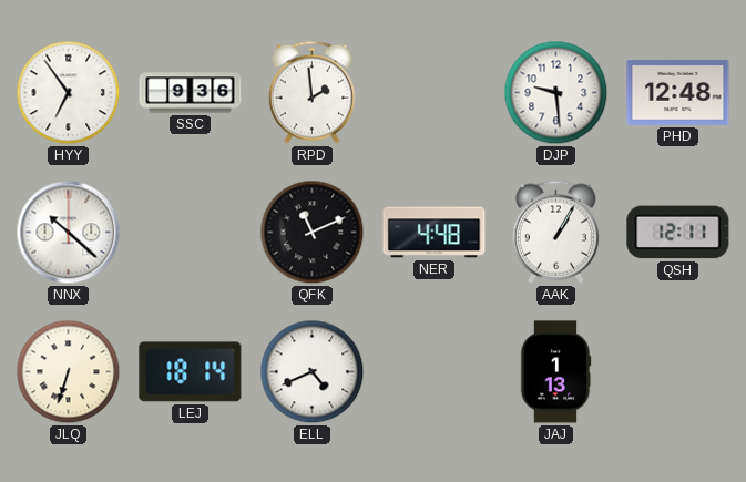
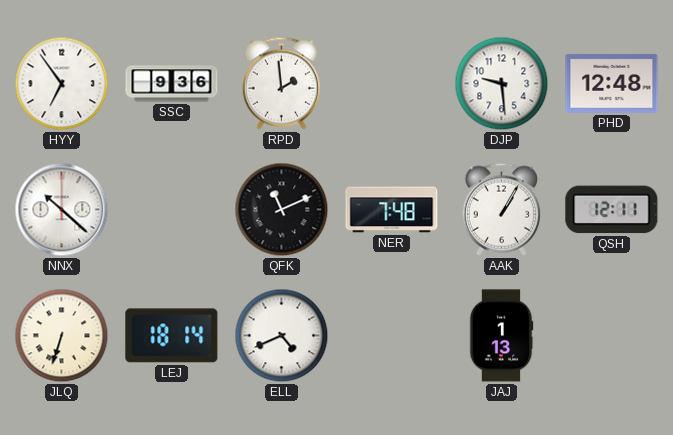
NER: 4:48 -> 7:48 (392, 210)
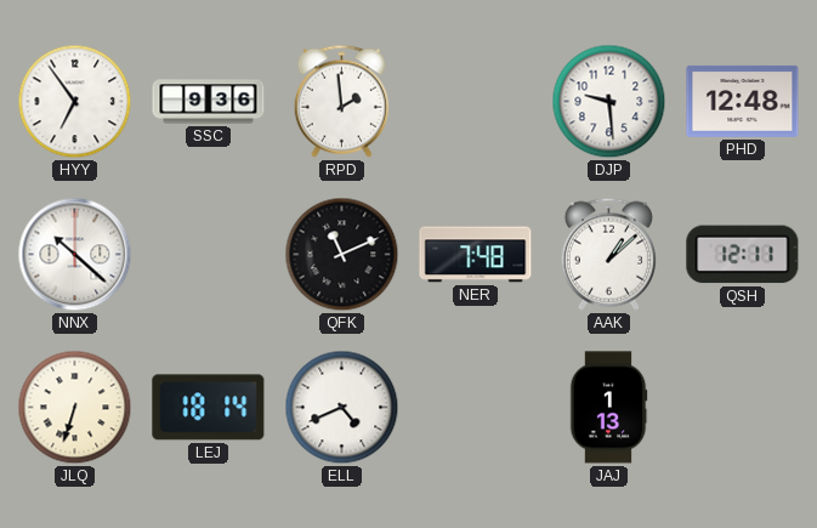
AAK: 1:05 -> 1:08 (608, 254)
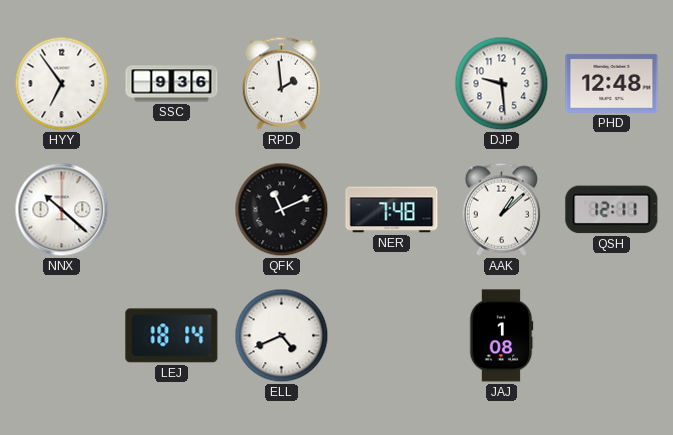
JLQ: 6:33 -> none (75, 408)
JAJ: 1:13 -> 1:08 (501, 336)
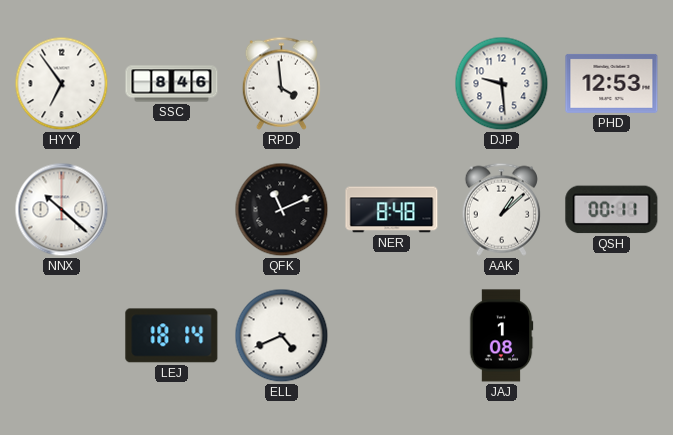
SSC: 9:36 -> 8:46 (172, 84)
RPD: 1:59 -> 3:59 (281, 83)
PHD: 12:48 -> 12:53 (612, 83)
NER: 7:48 -> 8:48 (392, 210)
QSH: 12:11 -> 00:11 (612, 210)
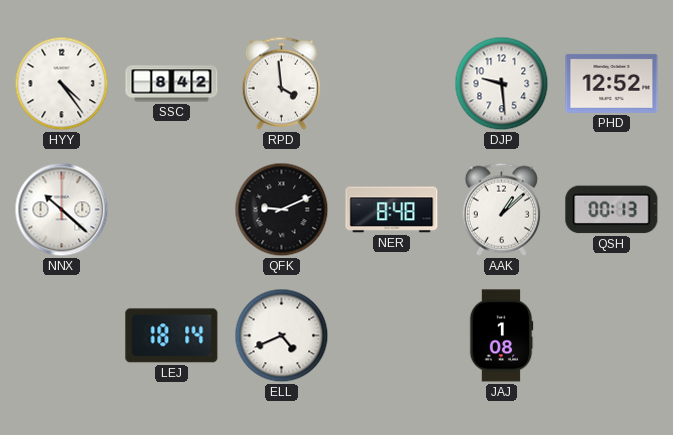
HYY: 6:54 -> 4:24 (62, 84)
SSC: 8:46 -> 8:42 (172, 84)
PHD: 12:53 -> 12:52 (612, 83)
QFK: 11:11 -> 9:11 (282, 210)
QSH: 00:11 -> 00:13 (612, 210)
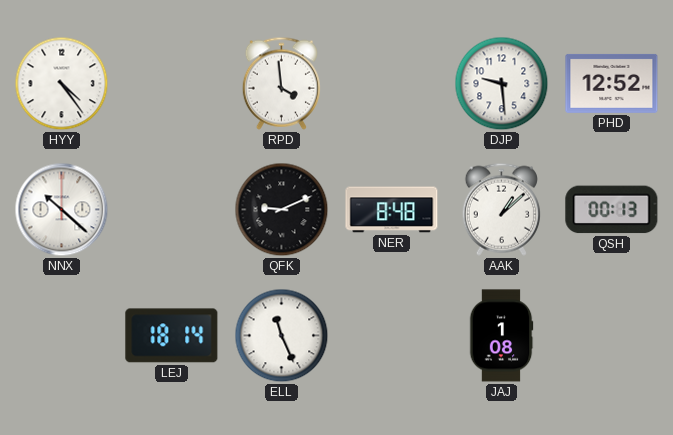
SSC: 8:42 -> none (172, 84)
ELL: 4:41 -> 11:26 (282, 336)
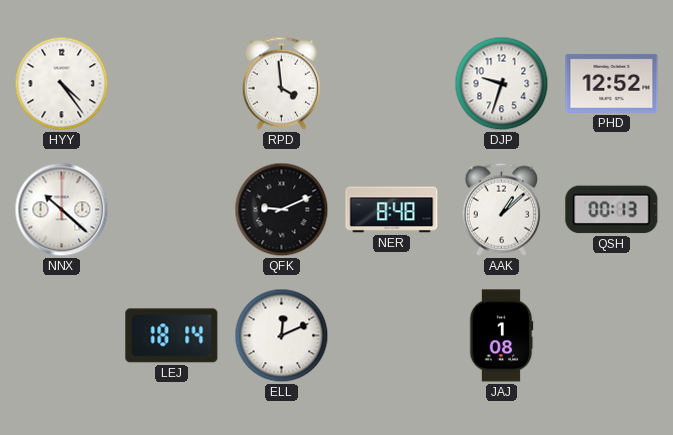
DJP: 9:29 -> 9:33 (502, 84)
ELL: 11:26 -> 12:11 (282, 336)
